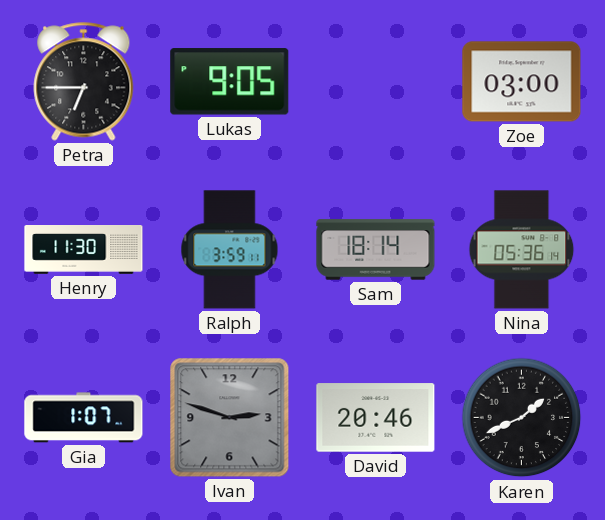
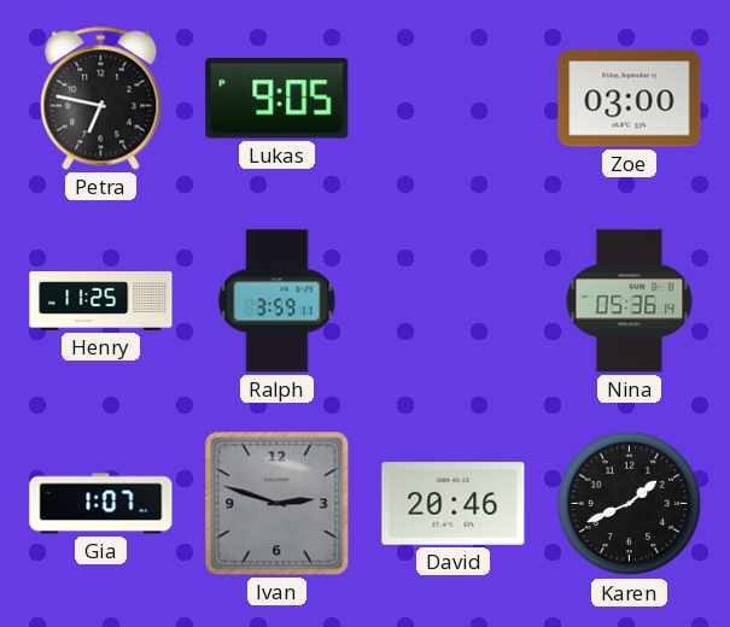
Petra: 6:45 -> 6:47 (101, 99)
Henry: 11:30 -> 11:25 (101, 301)
Sam: 18:14 -> none (376, 250)
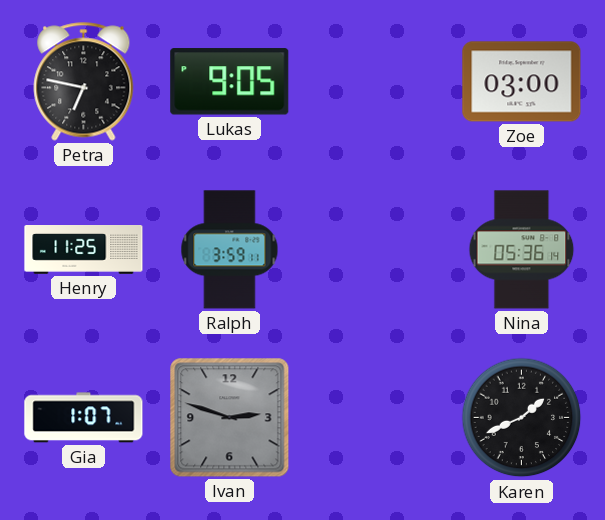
David: 20:46 -> none (454, 504)
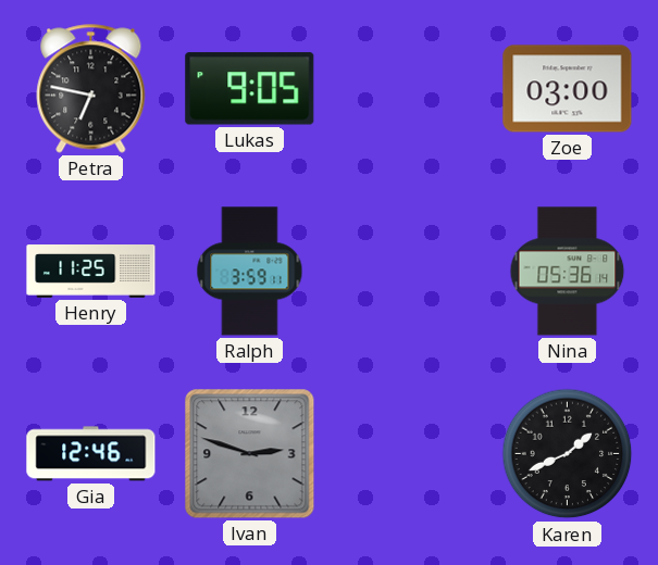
Gia: 1:07 -> 12:46 (91, 454)
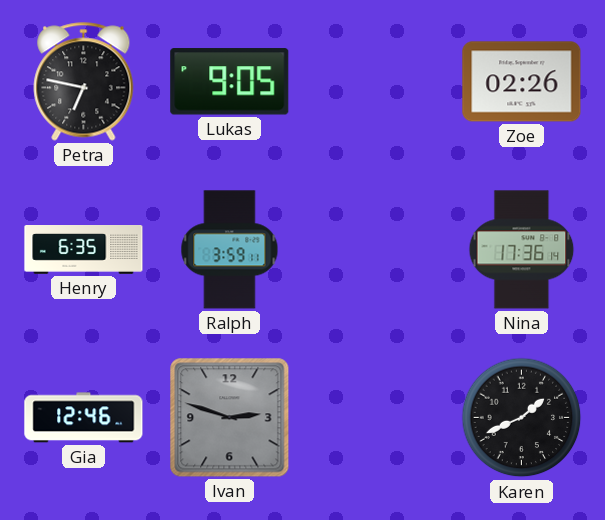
Zoe: 03:00 -> 02:26 (522, 82)
Henry: 11:25 -> 6:35 (84, 250)
Nina: 05:36 -> 17:36 (522, 250)
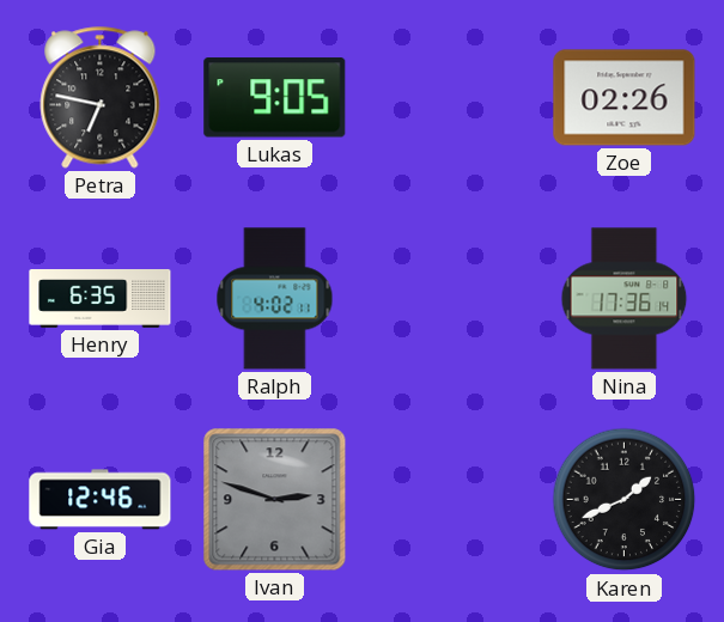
Ralph: 3:59 -> 4:02 (275, 299)
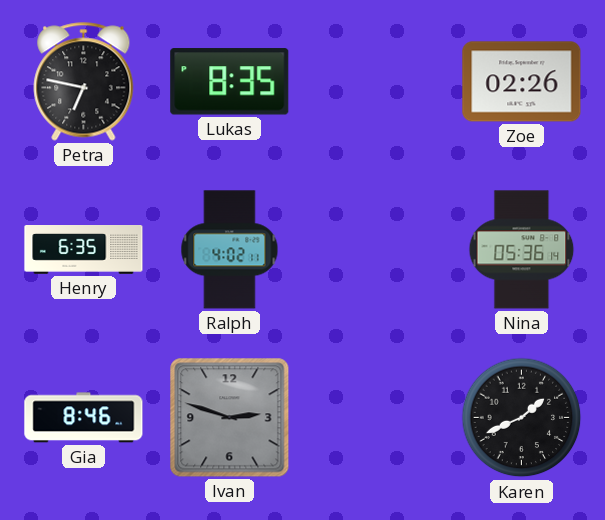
Lukas: 9:05 -> 8:35 (230, 82)
Nina: 17:36 -> 05:36 (522, 250)
Gia: 12:46 -> 8:46 (84, 418)
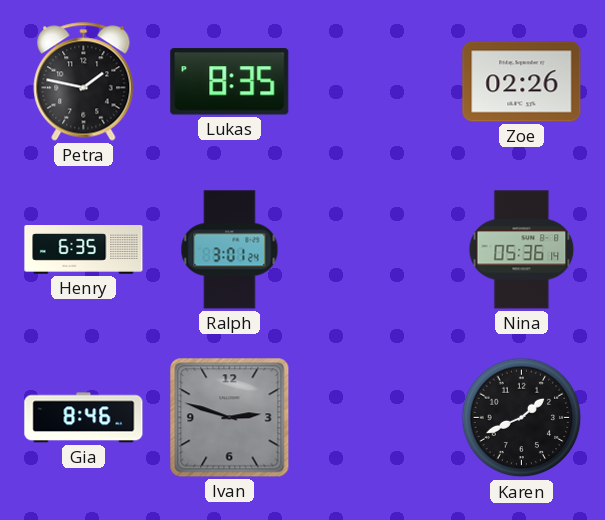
Petra: 6:47 -> 1:47 (84, 82)
Ralph: 4:02 -> 3:01 (230, 250)
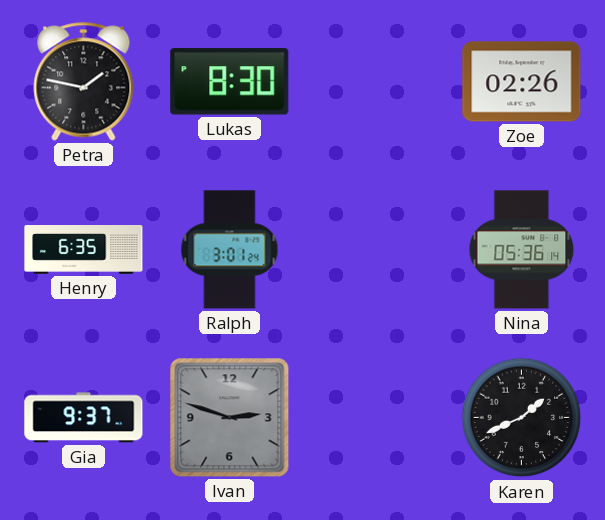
Lukas: 8:35 -> 8:30 (230, 82)
Gia: 8:46 -> 9:37 (84, 418)
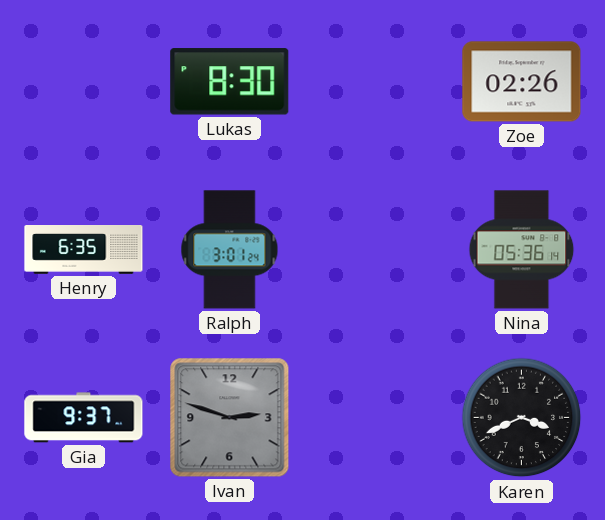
Petra: 1:47 -> none (84, 82)
Karen: 1:41 -> 3:41 (522, 418)
